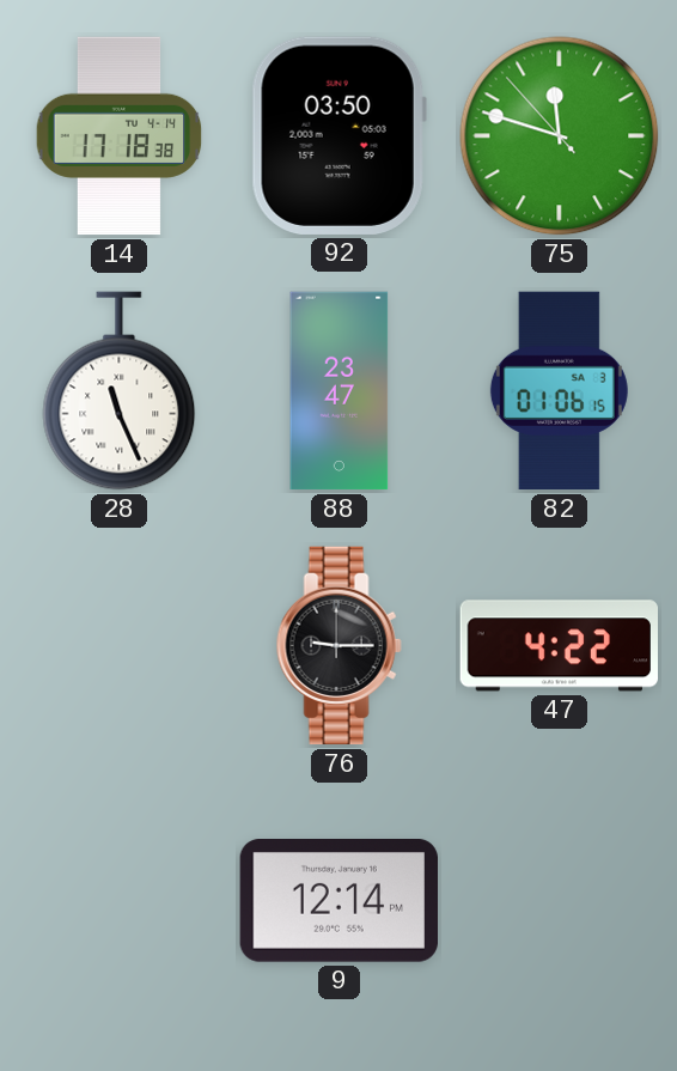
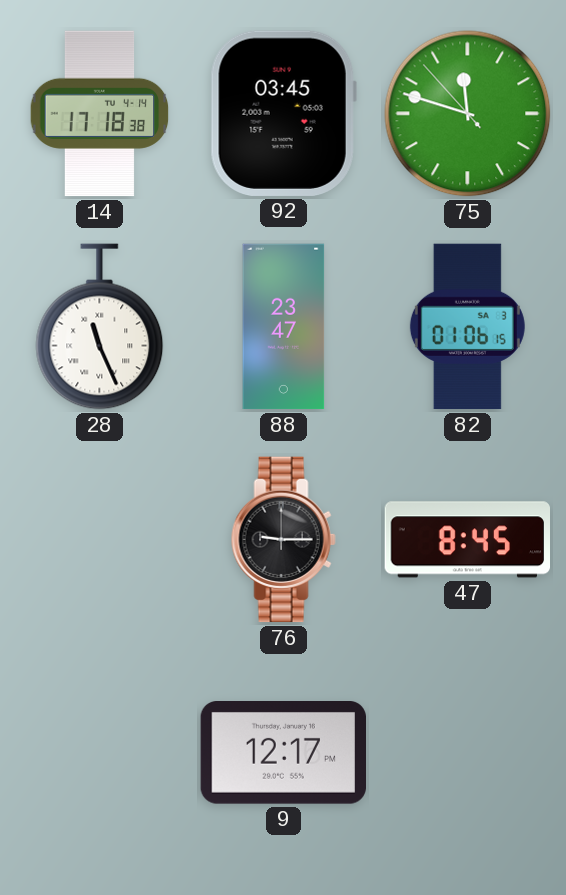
92: 03:50 -> 03:45 (283, 113)
47: 4:22 -> 8:45 (468, 540)
9: 12:14 -> 12:17 (283, 753)
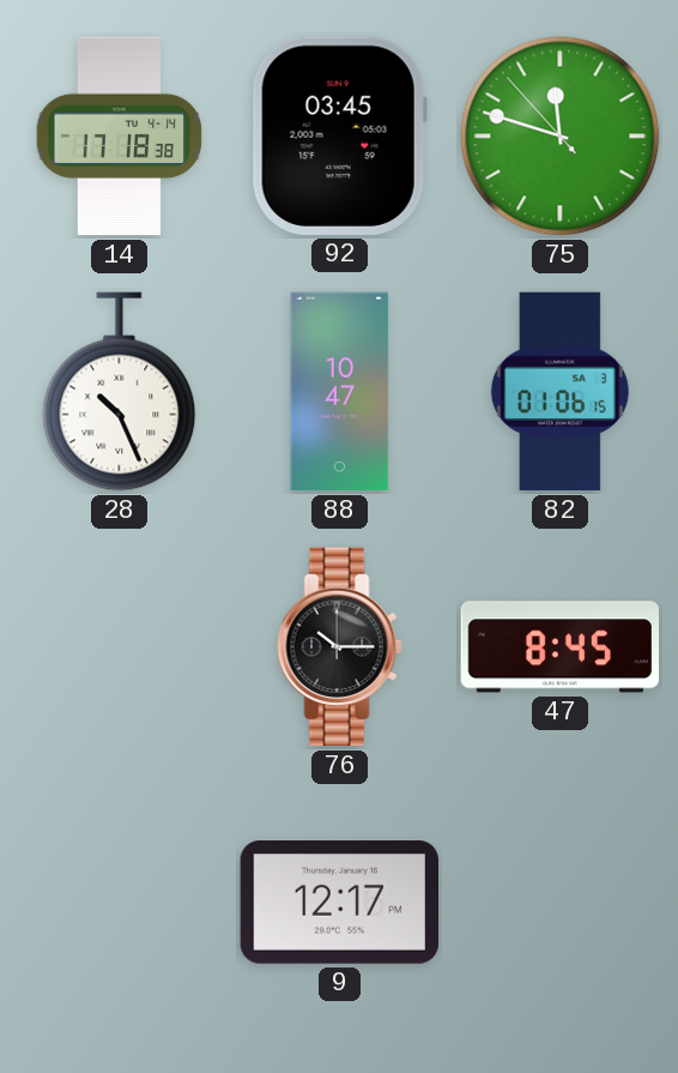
28: 11:26 -> 10:26 (120, 392)
88: 23:47 -> 10:47 (340, 392)
76: 9:15 -> 10:15 (339, 647)
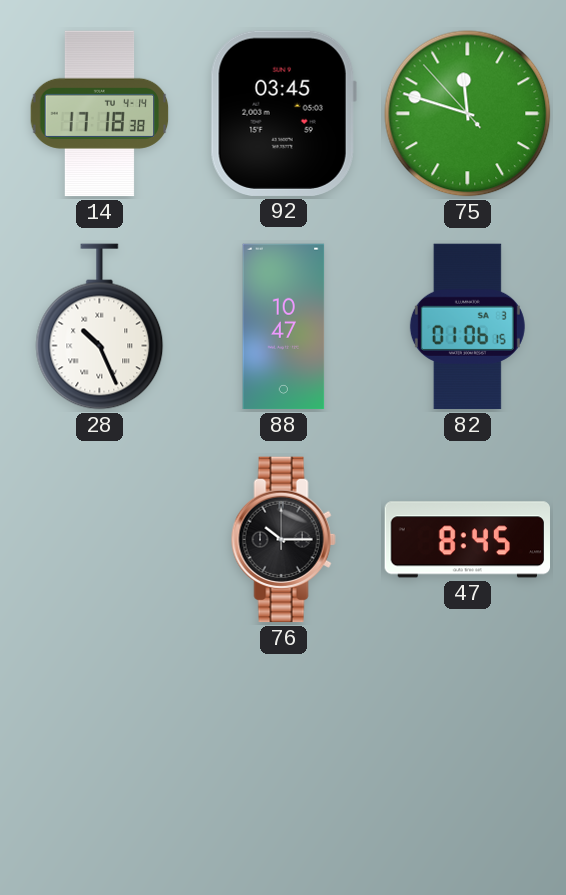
9: 12:17 -> none (339, 903)
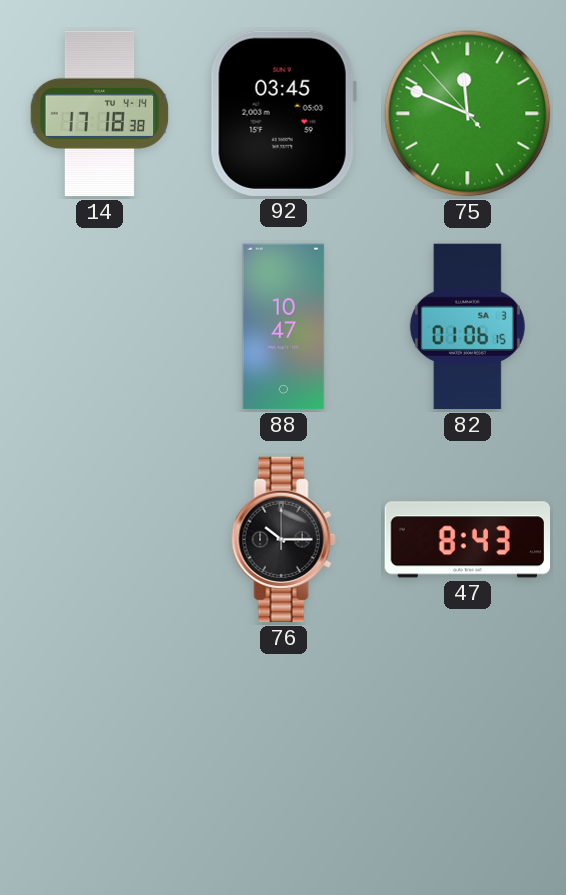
75: 11:47 -> 11:48 (468, 114)
28: 10:26 -> none (100, 327)
47: 8:45 -> 8:43 (468, 540)
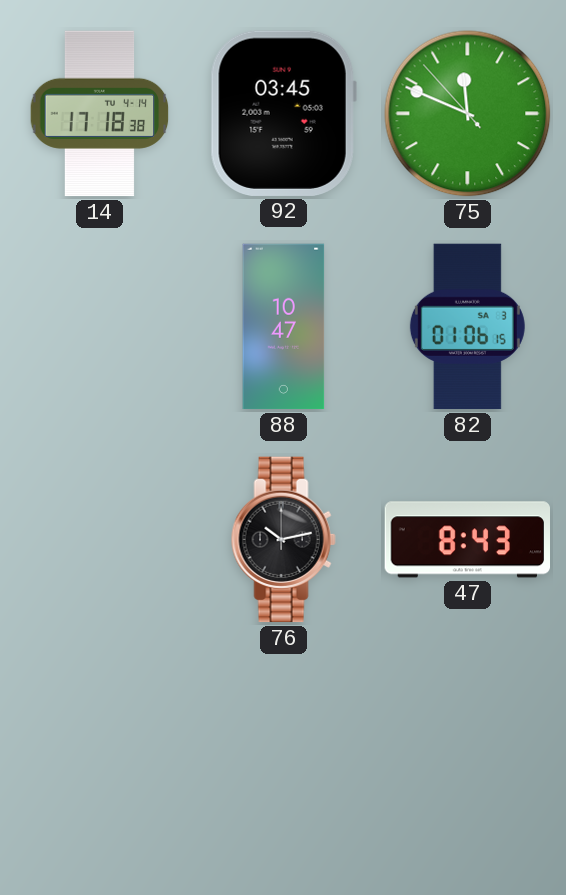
76: 10:15 -> 10:13 (283, 540)
